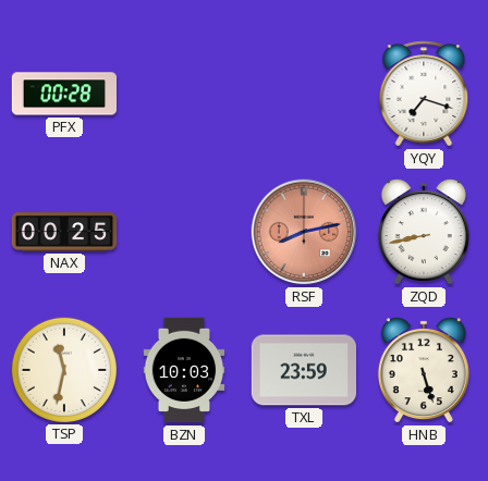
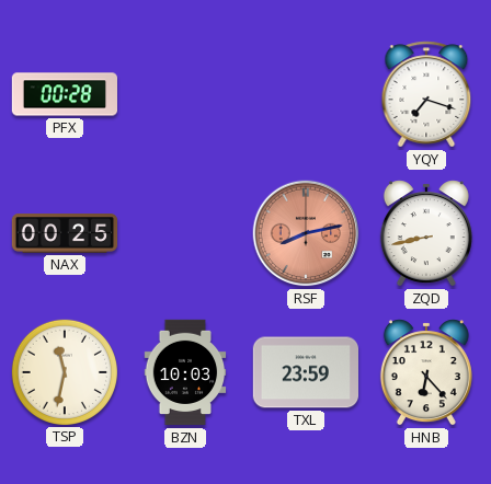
HNB: 5:27 -> 6:23 (426, 372)
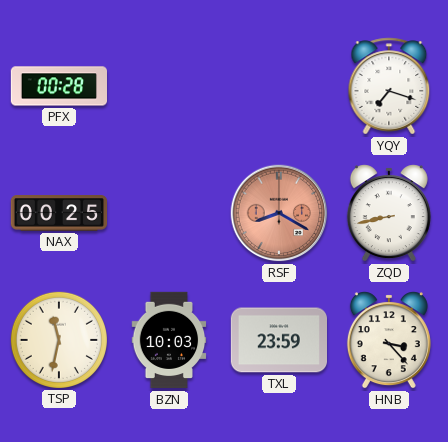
RSF: 8:13 -> 8:20 (279, 213)
HNB: 6:23 -> 3:23 (389, 340)
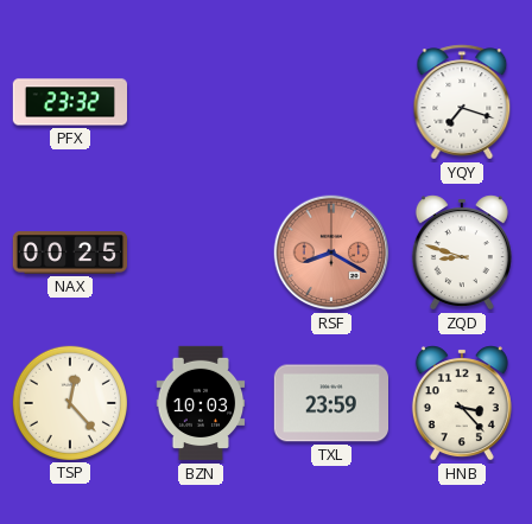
PFX: 00:28 -> 23:32 (69, 102)
ZQD: 8:43 -> 8:48 (462, 253)
TSP: 11:32 -> 12:23 (69, 402)
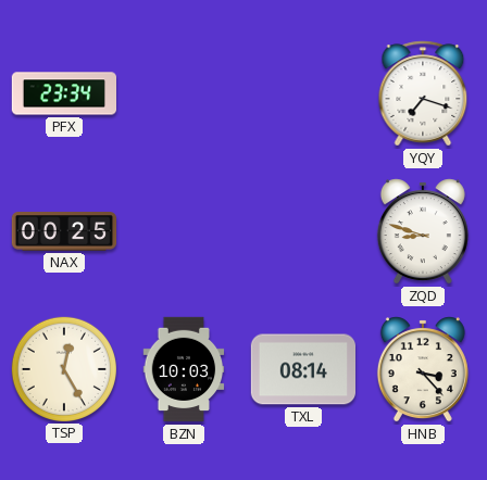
PFX: 23:32 -> 23:34 (63, 93)
RSF: 8:20 -> none (331, 253)
TSP: 12:23 -> 12:25 (63, 368)
TXL: 23:59 -> 08:14 (302, 369)
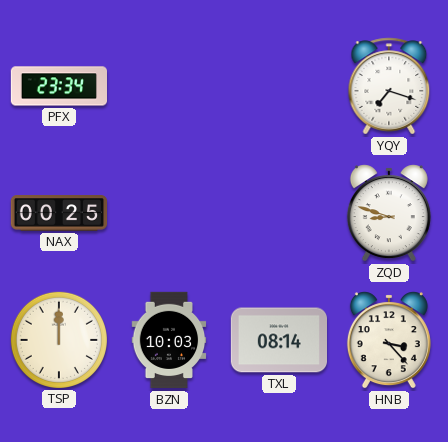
TSP: 12:25 -> 12:00 (58, 339)
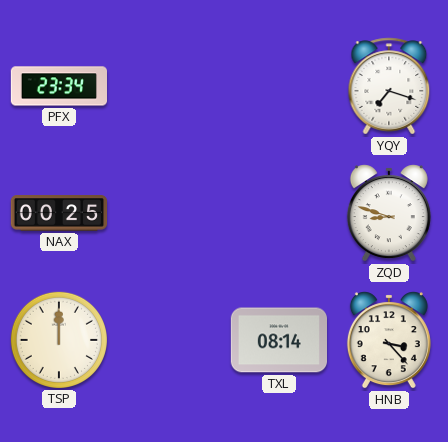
BZN: 10:03 -> none (169, 340)
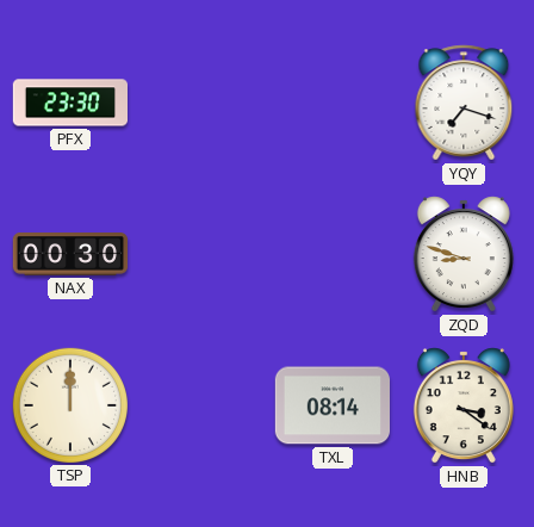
PFX: 23:34 -> 23:30 (69, 103)
NAX: 00:25 -> 00:30 (70, 254)
HNB: 3:23 -> 3:21 (464, 405)
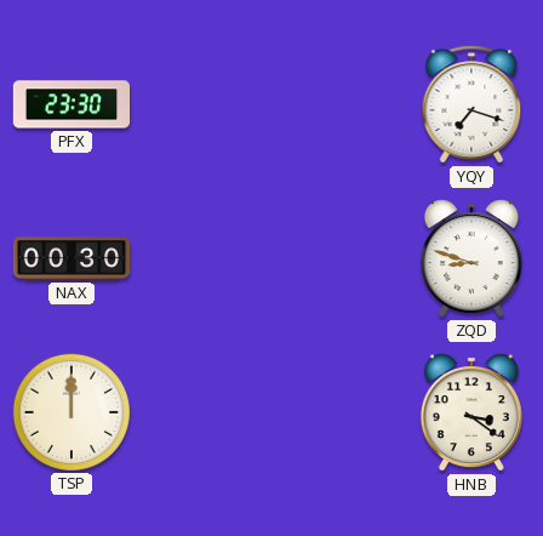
TXL: 08:14 -> none (331, 405)
